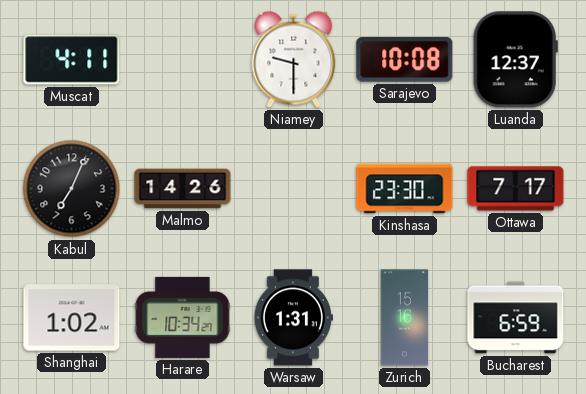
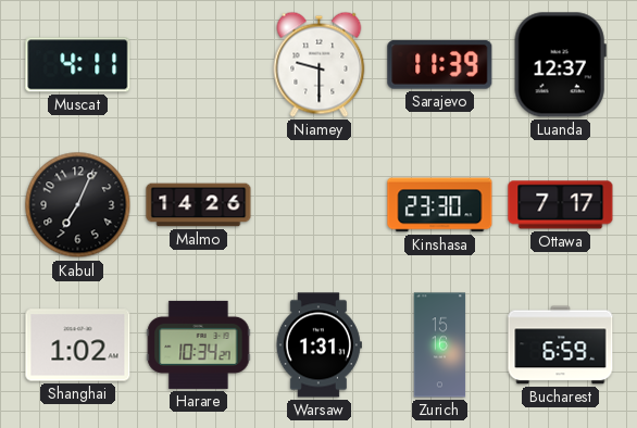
Sarajevo: 10:08 -> 11:39 (440, 64)
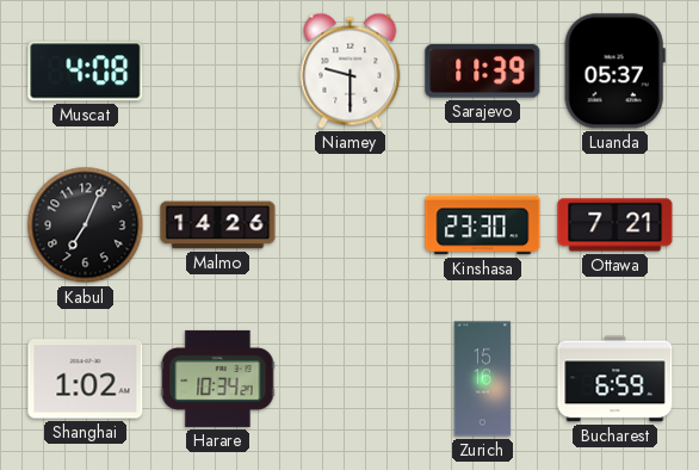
Muscat: 4:11 -> 4:08 (86, 72)
Luanda: 12:37 -> 05:37 (614, 72)
Ottawa: 7:17 -> 7:21 (616, 225)
Warsaw: 1:31 -> none (318, 345)
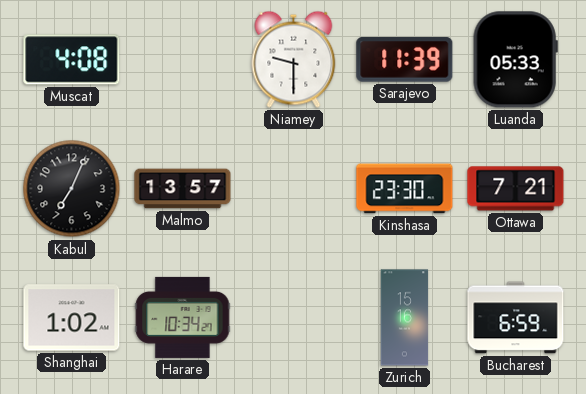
Luanda: 05:37 -> 05:33 (515, 60)
Malmo: 14:26 -> 13:57 (183, 189)
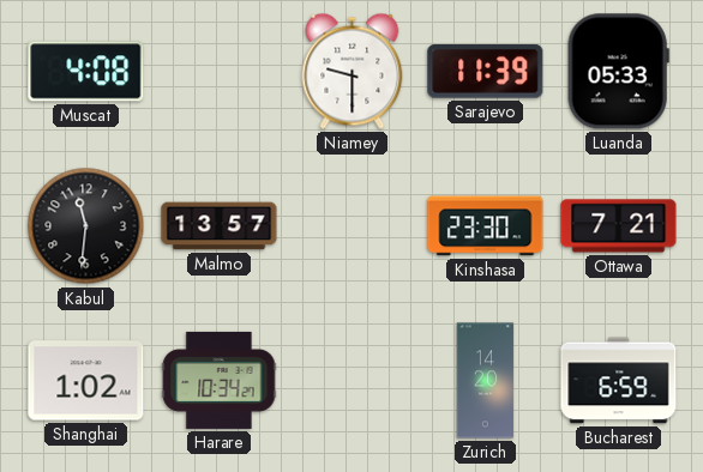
Kabul: 7:04 -> 11:31 (86, 226)
Zurich: 15:16 -> 14:20 (486, 381)
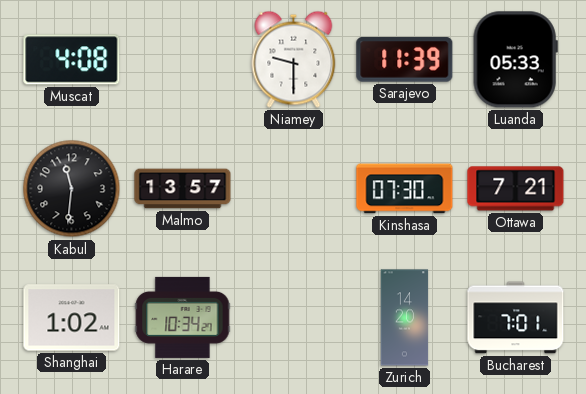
Kinshasa: 23:30 -> 07:30 (405, 189)
Bucharest: 6:59 -> 7:01 (516, 318)
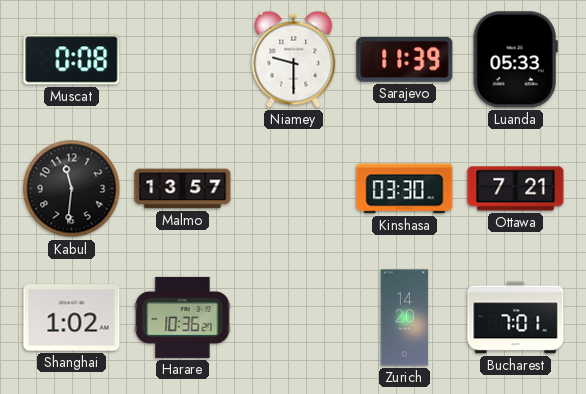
Muscat: 4:08 -> 0:08 (72, 60)
Kinshasa: 07:30 -> 03:30 (405, 189)
Harare: 10:34 -> 10:36 (183, 317)
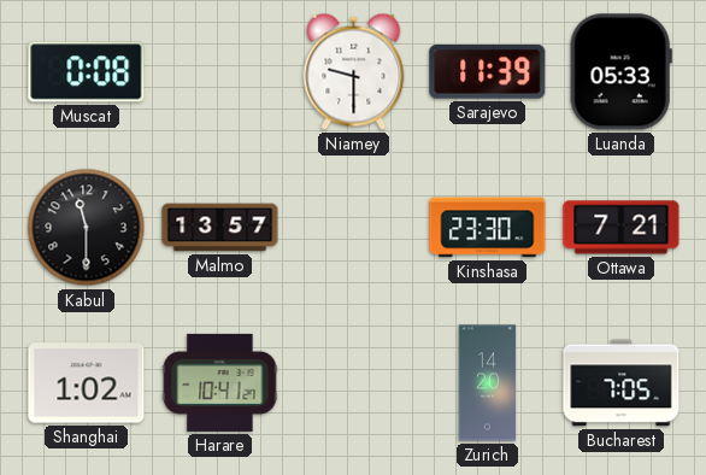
Kabul: 11:31 -> 11:30 (87, 228)
Kinshasa: 03:30 -> 23:30 (488, 228)
Harare: 10:36 -> 10:41 (220, 382)
Bucharest: 7:01 -> 7:05 (622, 383)
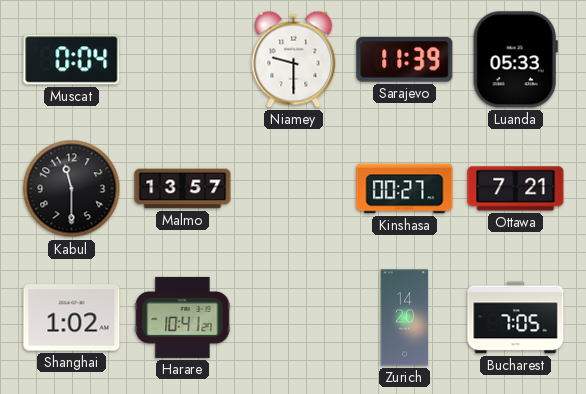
Muscat: 0:08 -> 0:04 (72, 60)
Kinshasa: 23:30 -> 00:27 (405, 189)
